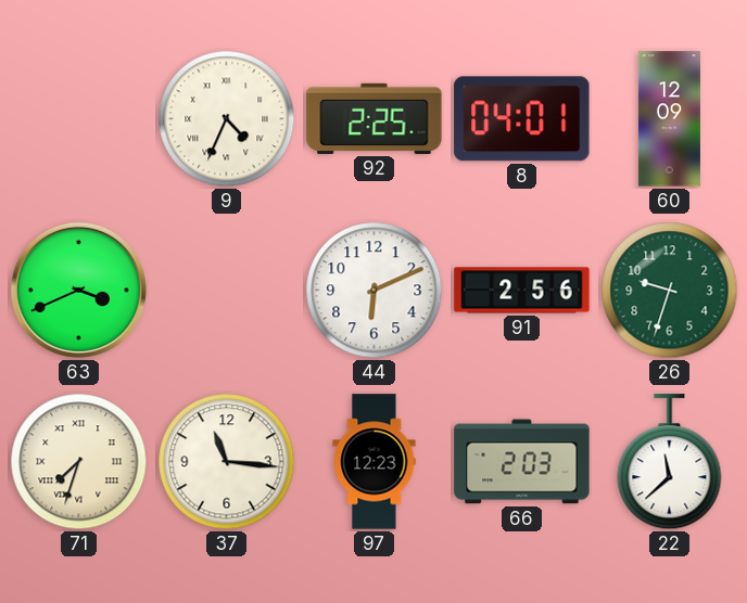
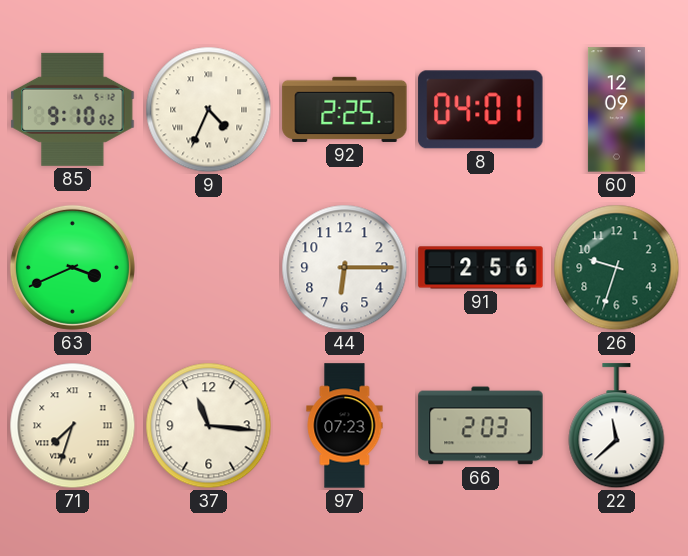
85: none -> 9:10 (73, 109)
44: 6:11 -> 6:15 (345, 268)
97: 12:23 -> 07:23 (345, 426)
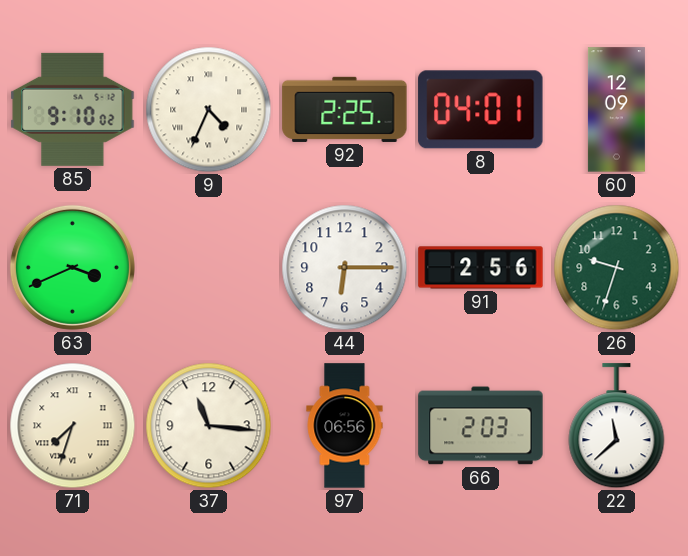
97: 07:23 -> 06:56 (345, 426)
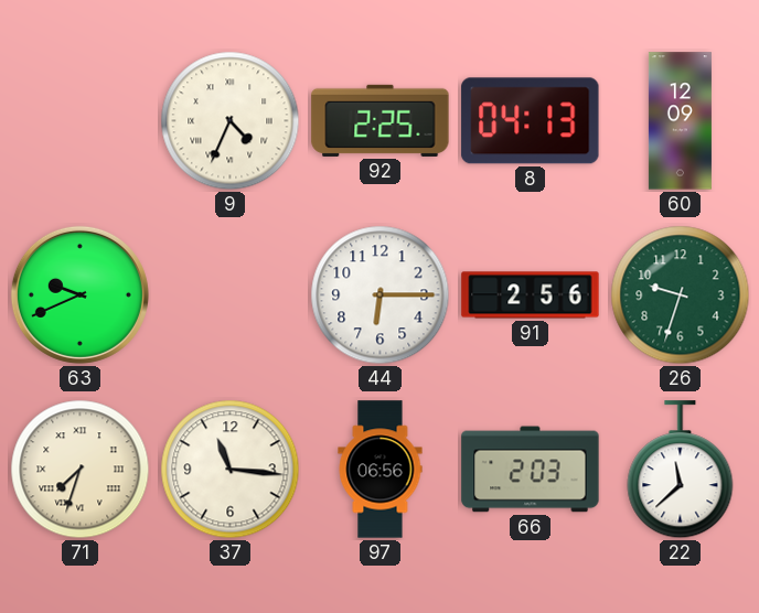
85: 9:10 -> none (73, 109)
8: 04:01 -> 04:13 (531, 121)
63: 3:41 -> 9:41 (79, 294)
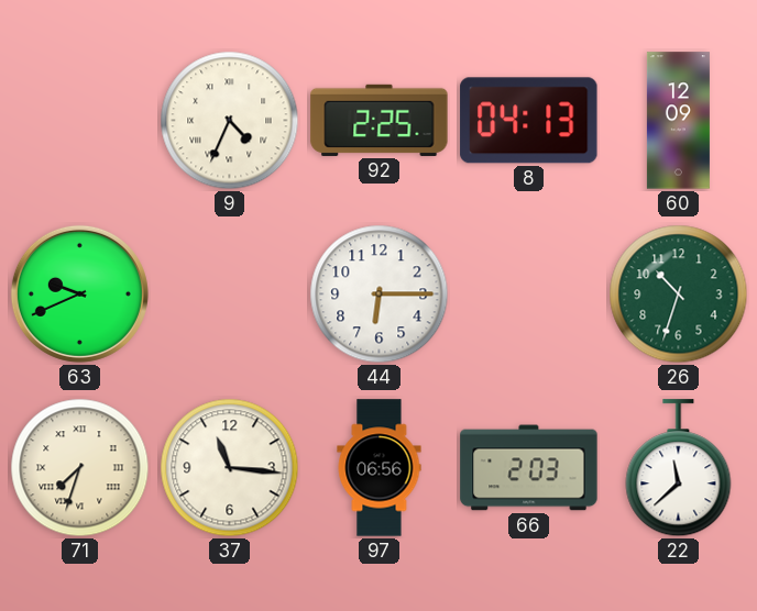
91: 2:56 -> none (531, 295)
26: 9:33 -> 10:33 (679, 295)
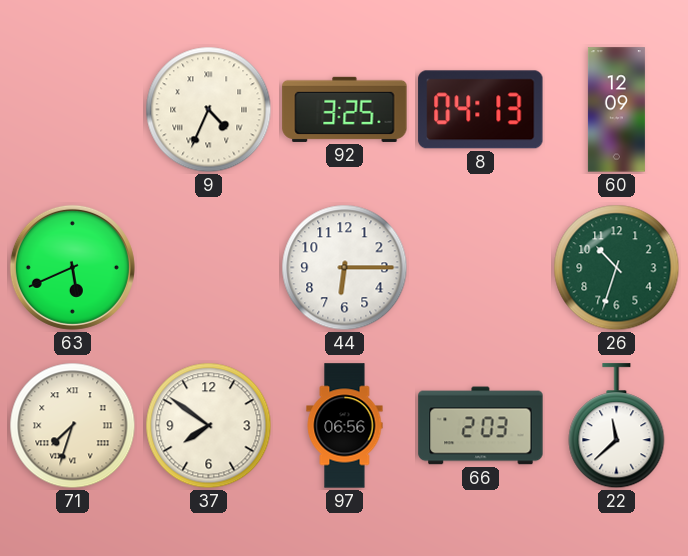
92: 2:25 -> 3:25 (345, 109)
63: 9:41 -> 5:41 (72, 267)
37: 11:16 -> 7:51 (209, 426)
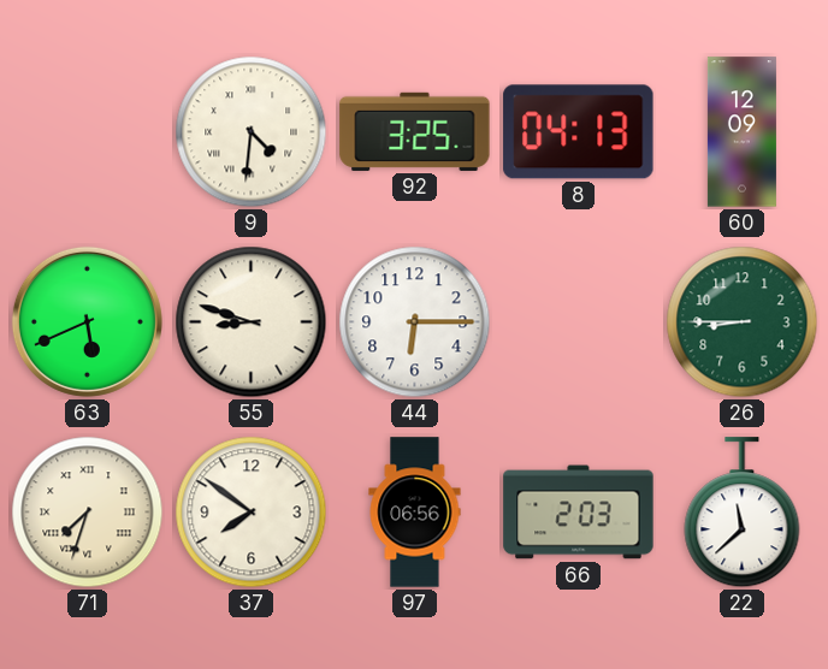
9: 4:34 -> 4:31 (252, 132)
55: none -> 8:48 (252, 322)
26: 10:33 -> 8:45 (743, 322)
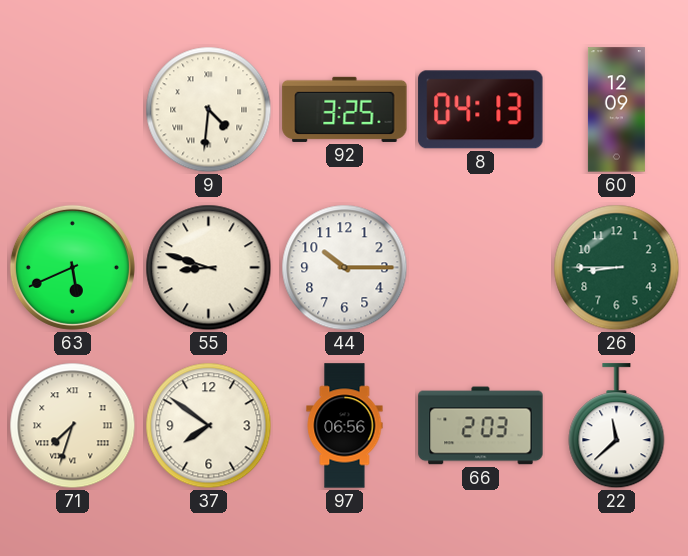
44: 6:15 -> 10:15 (345, 268)
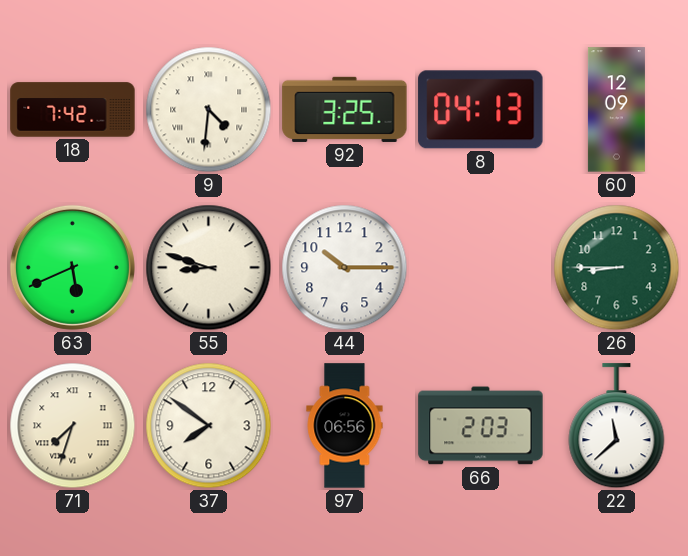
18: none -> 7:42 (73, 110)
